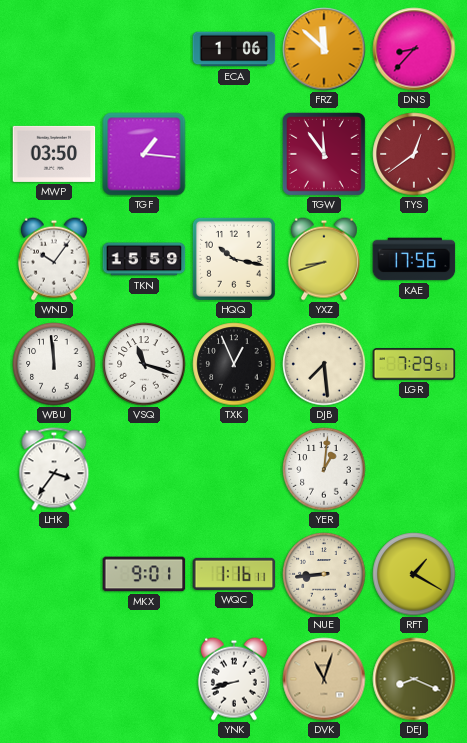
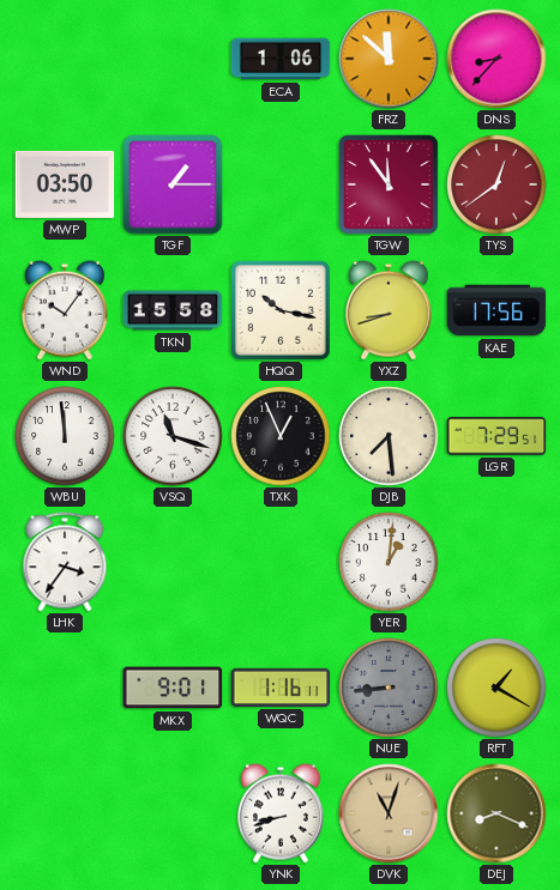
TGF: 1:16 -> 1:15 (173, 184)
TKN: 15:59 -> 15:58 (173, 310)
NUE dial: cream -> grey (389, 688)
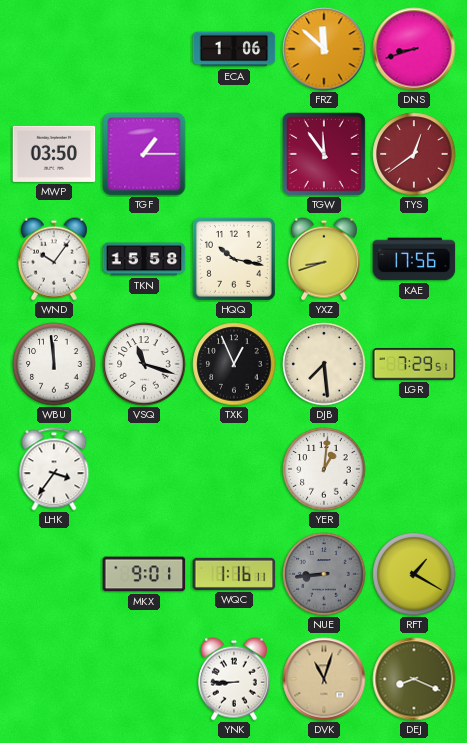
DNS: 8:37 -> 8:42 (414, 49)
YNK: 8:42 -> 8:45 (234, 679)
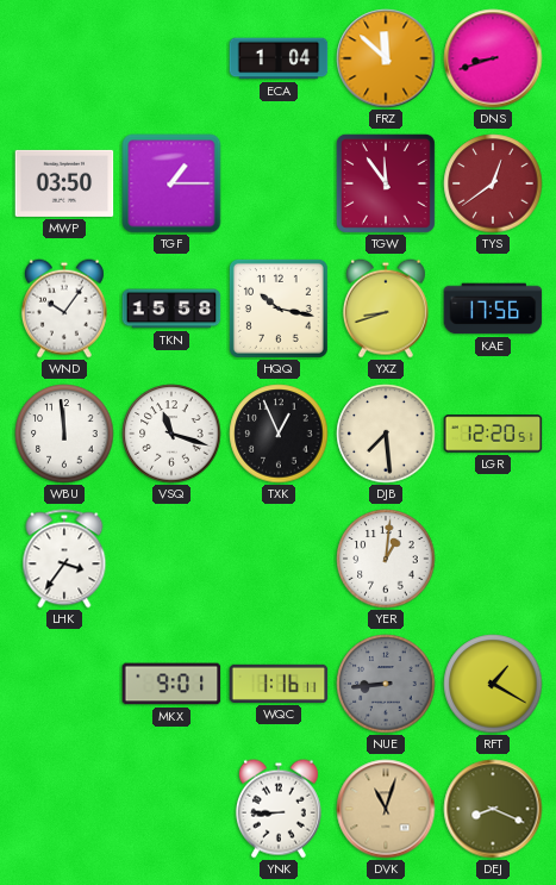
ECA: 1:06 -> 1:04 (279, 58)
LGR: 7:29 -> 12:20 (493, 434)
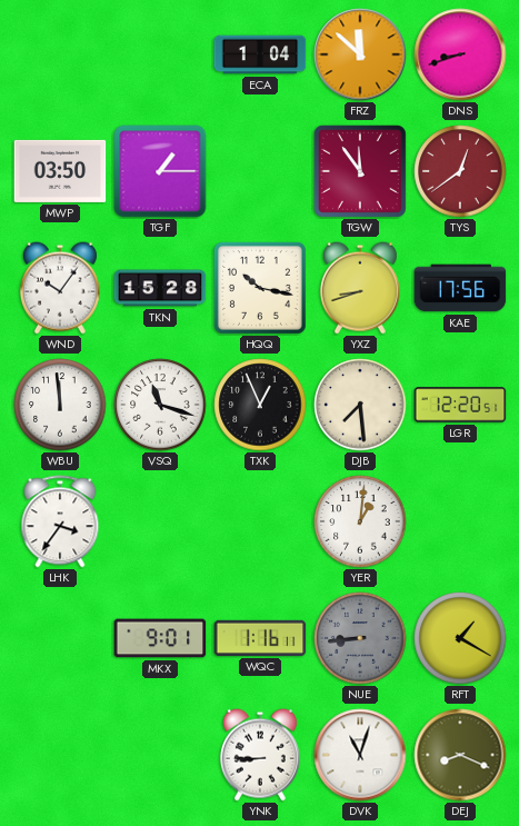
TKN: 15:58 -> 15:28 (160, 288)
DVK dial: champagne -> white (360, 755)
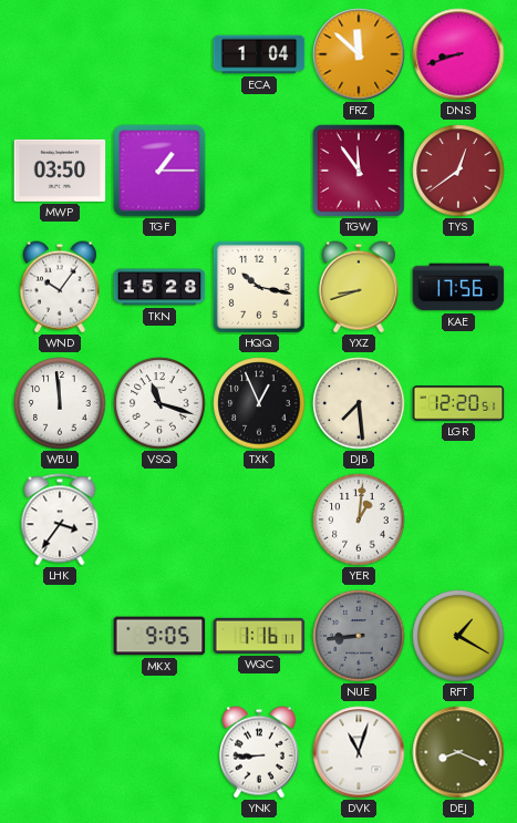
MKX: 9:01 -> 9:05 (159, 636)
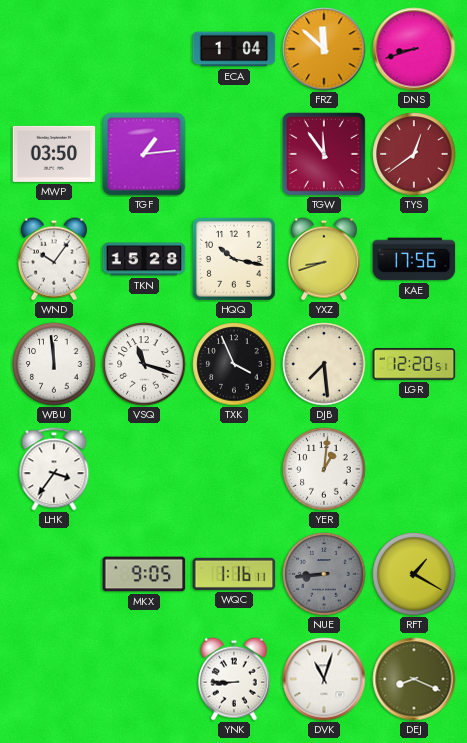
TGF: 1:15 -> 1:14 (144, 154)
TXK: 12:56 -> 3:56 (234, 364)
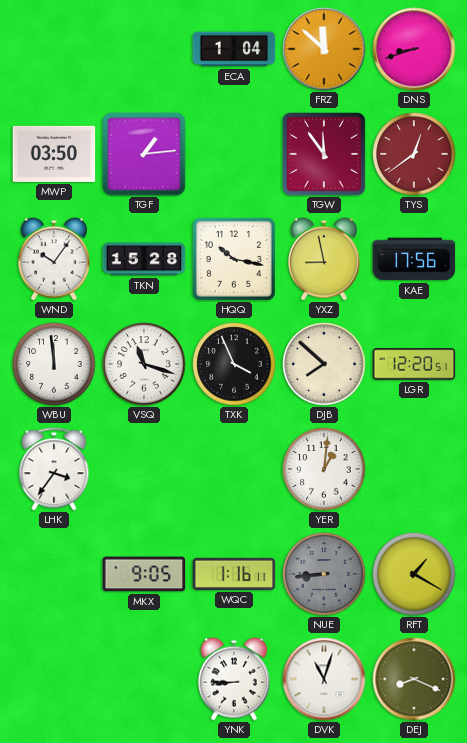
YXZ: 8:42 -> 8:58 (324, 259)
DJB: 7:29 -> 7:52 (324, 364)
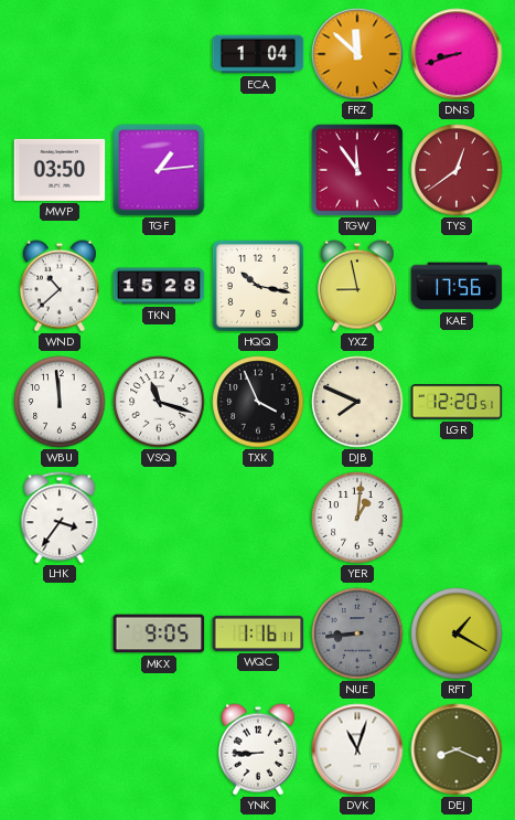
WND: 10:06 -> 10:38 (60, 286)
DJB: 7:52 -> 7:49 (357, 402)
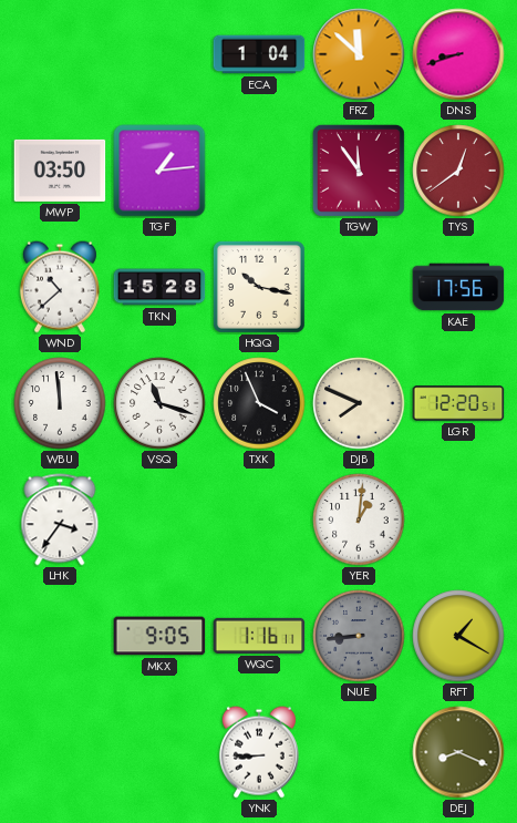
YXZ: 8:58 -> none (357, 286)
DVK: 11:03 -> none (357, 749)
